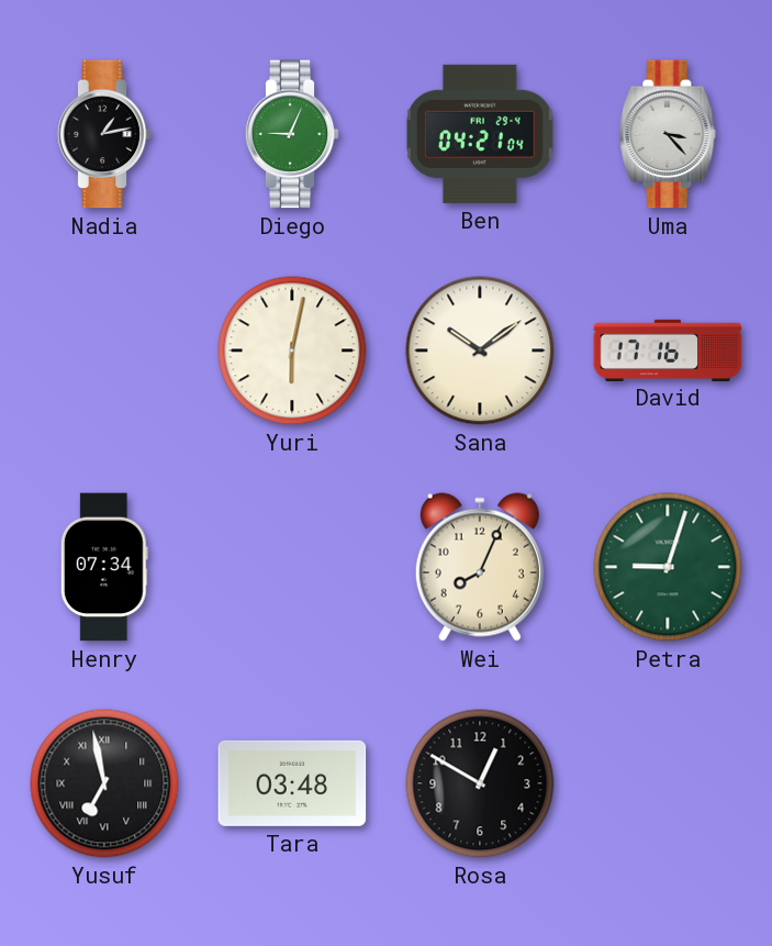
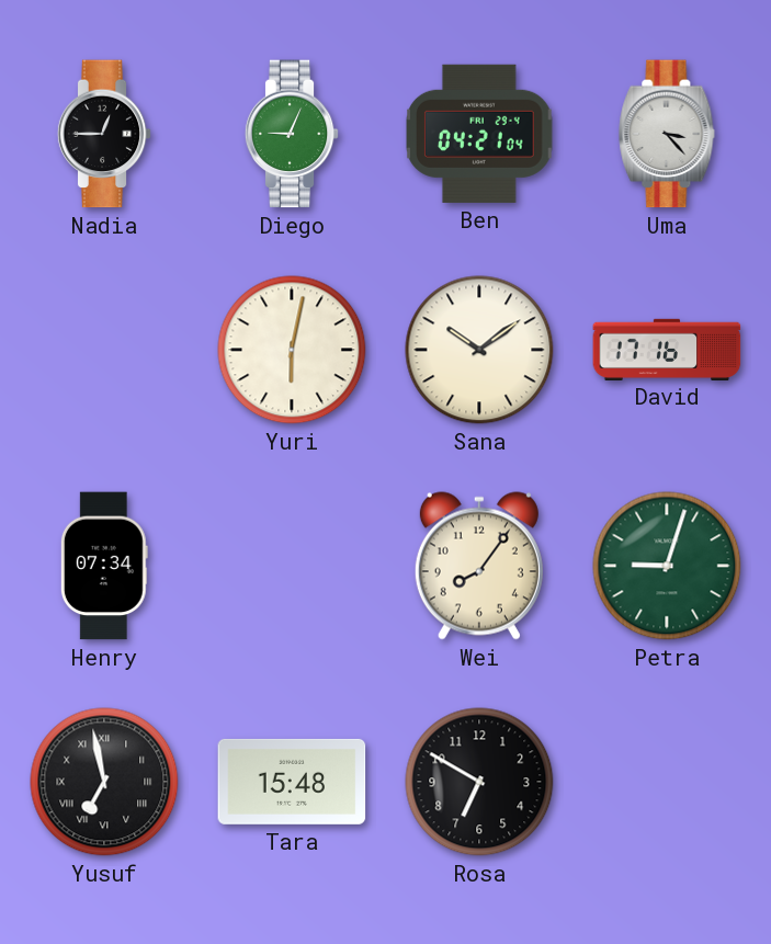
Nadia: 1:13 -> 12:45 (104, 134)
Wei: 8:04 -> 8:06 (479, 566)
Tara: 03:48 -> 15:48 (292, 782)
Rosa: 12:50 -> 6:50 (479, 782)
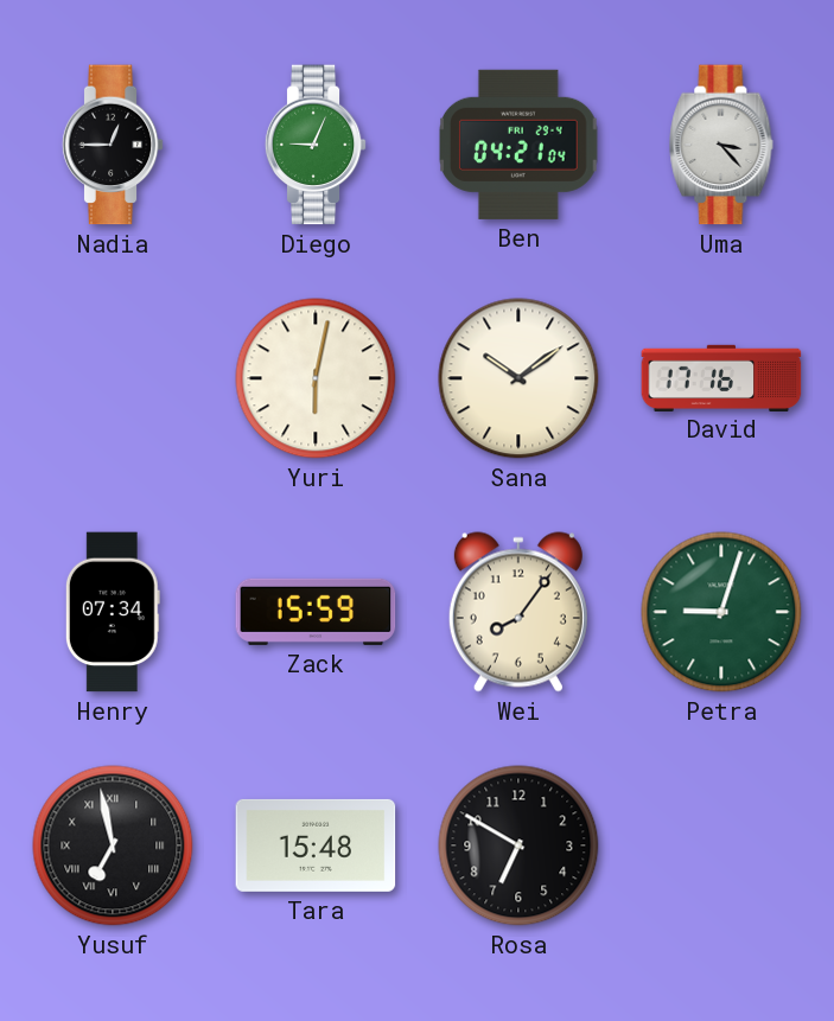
Zack: none -> 15:59 (316, 612)
